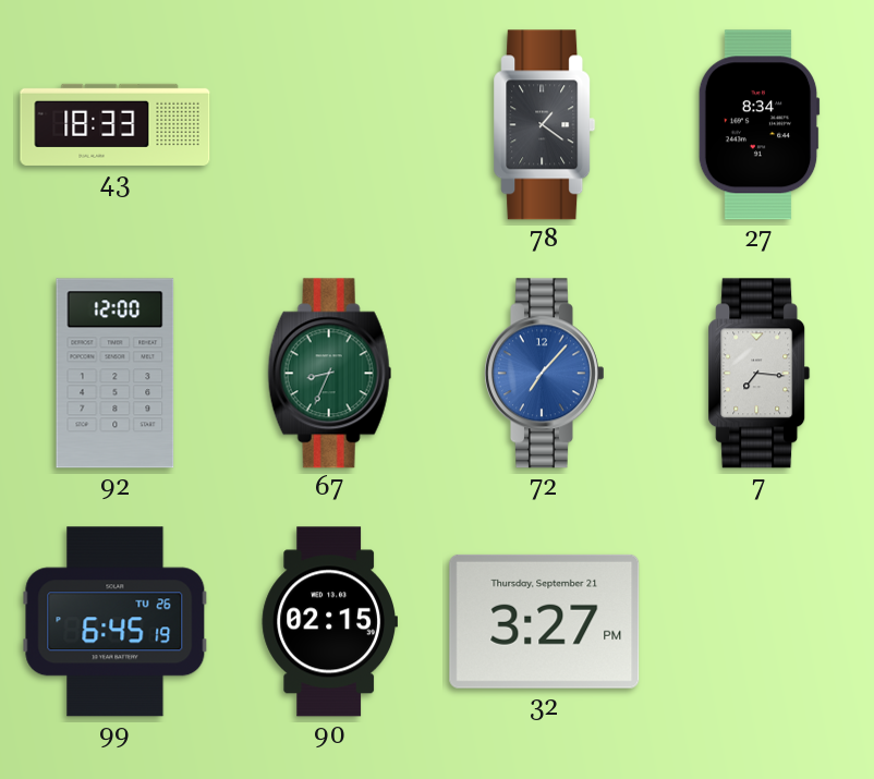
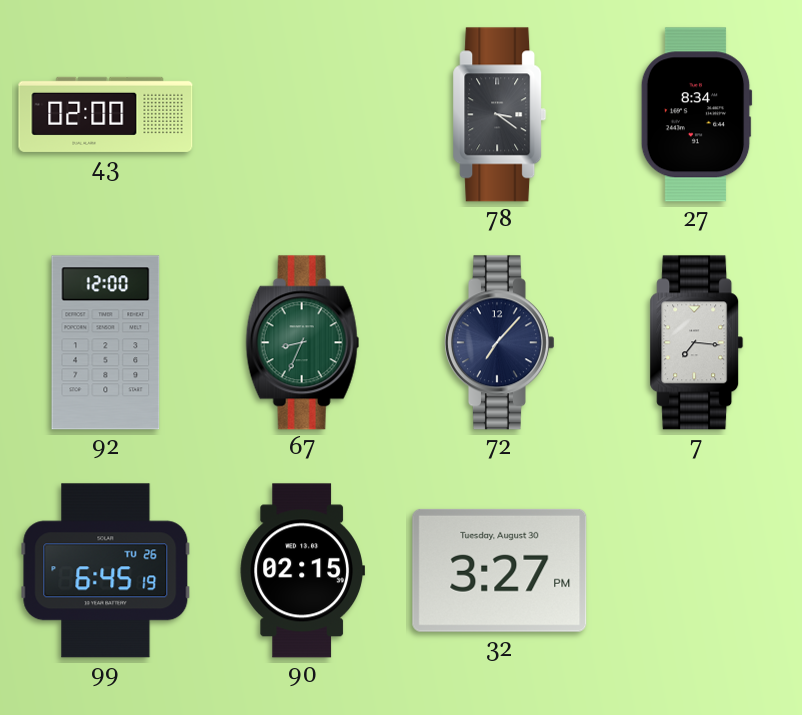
43: 18:33 -> 02:00 (106, 114)
78: 1:21 -> 3:21 (500, 115)
72 dial: blue -> navy (499, 343)
32 date: Thursday, September 21 -> Tuesday, August 30 (500, 570)
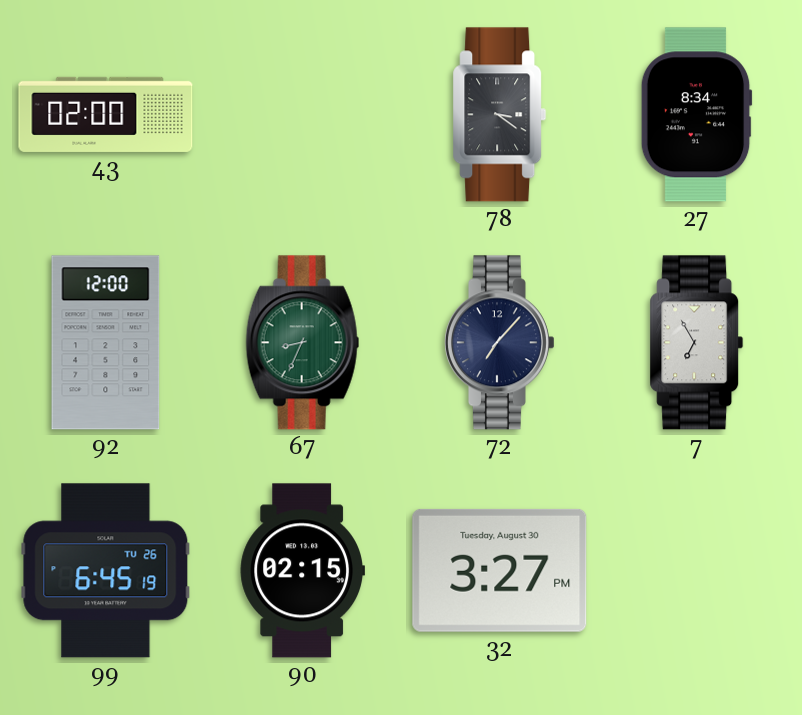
7: 7:16 -> 6:55 (697, 343)
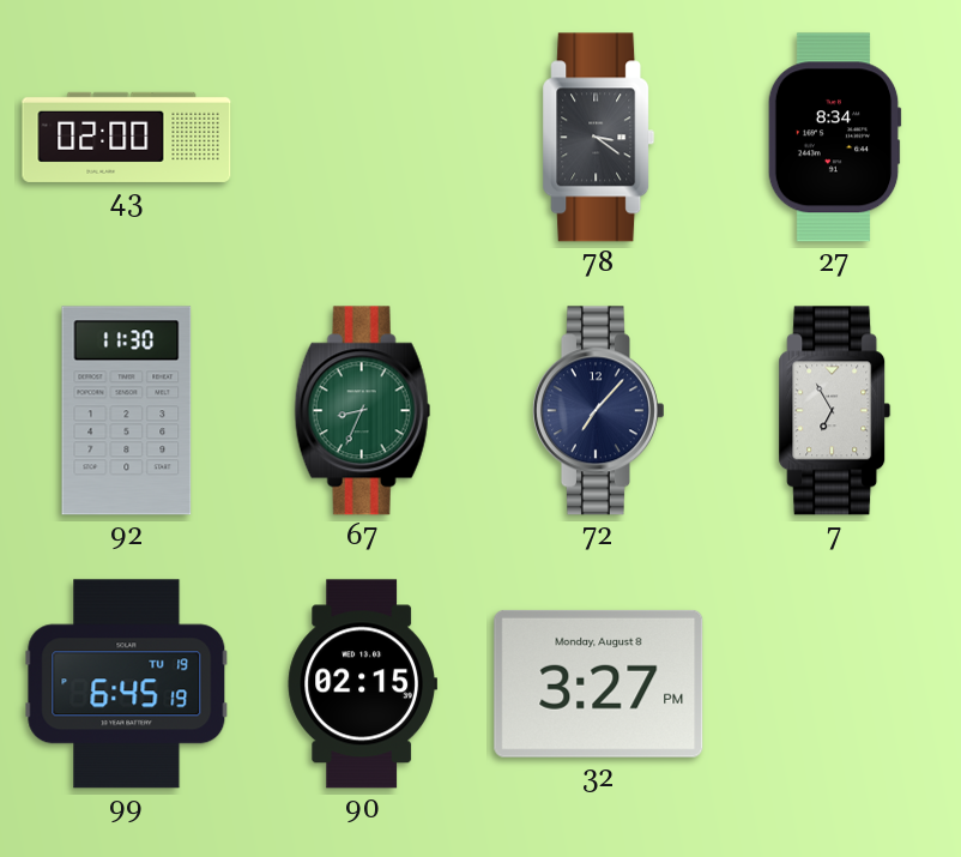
92: 12:00 -> 11:30 (127, 411)
99 date: TU 26 -> TU 19 (127, 684)
32 date: Tuesday, August 30 -> Monday, August 8 (599, 683)
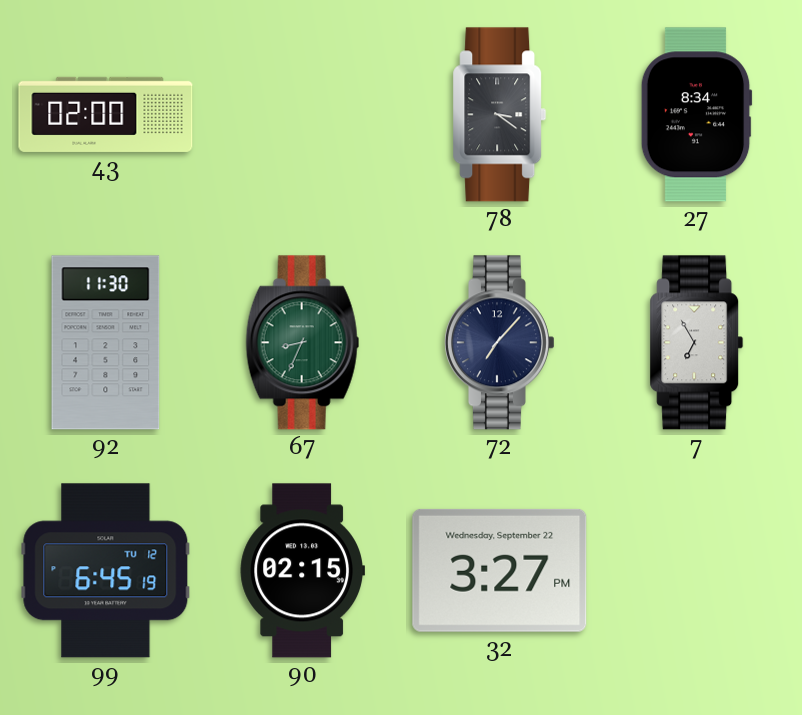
99 date: TU 19 -> TU 12 (106, 571)
32 date: Monday, August 8 -> Wednesday, September 22 (500, 570)
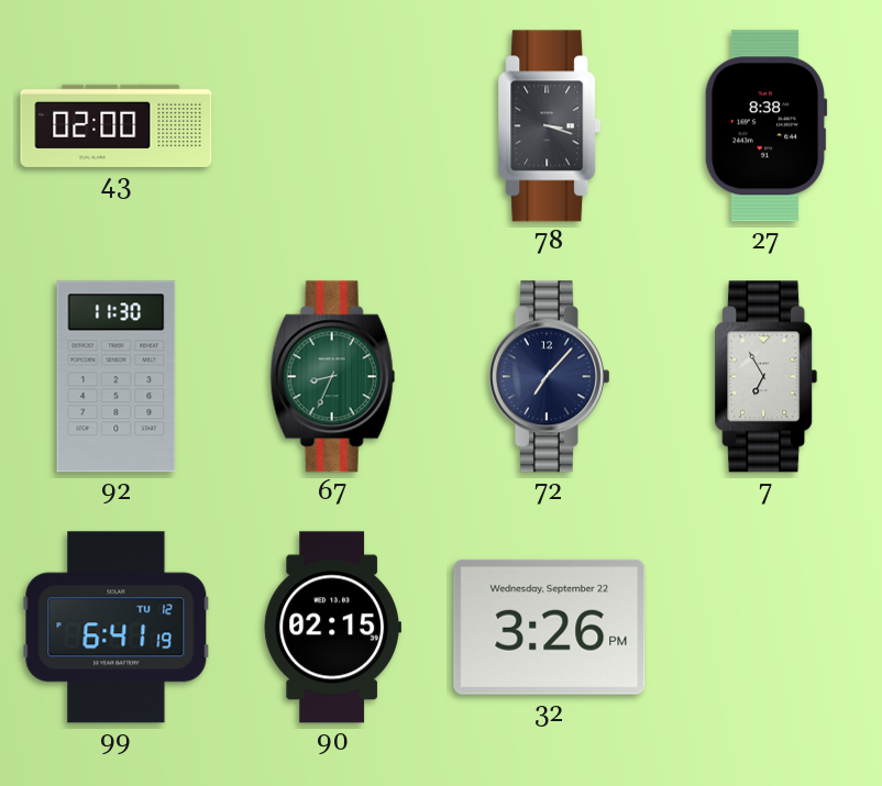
78: 3:21 -> 3:18 (550, 126)
27: 8:34 -> 8:38 (765, 126)
99: 6:45 -> 6:41 (117, 628)
32: 3:27 -> 3:26 (550, 627)
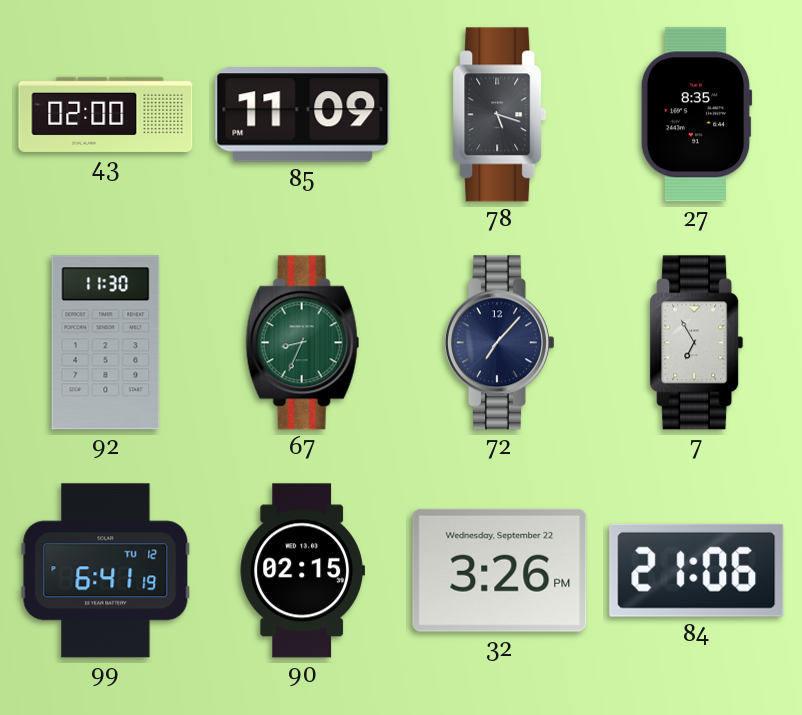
85: none -> 11:09 (303, 115)
78: 3:18 -> 5:18 (500, 115)
27: 8:38 -> 8:35 (696, 115)
84: none -> 21:06 (697, 570)
